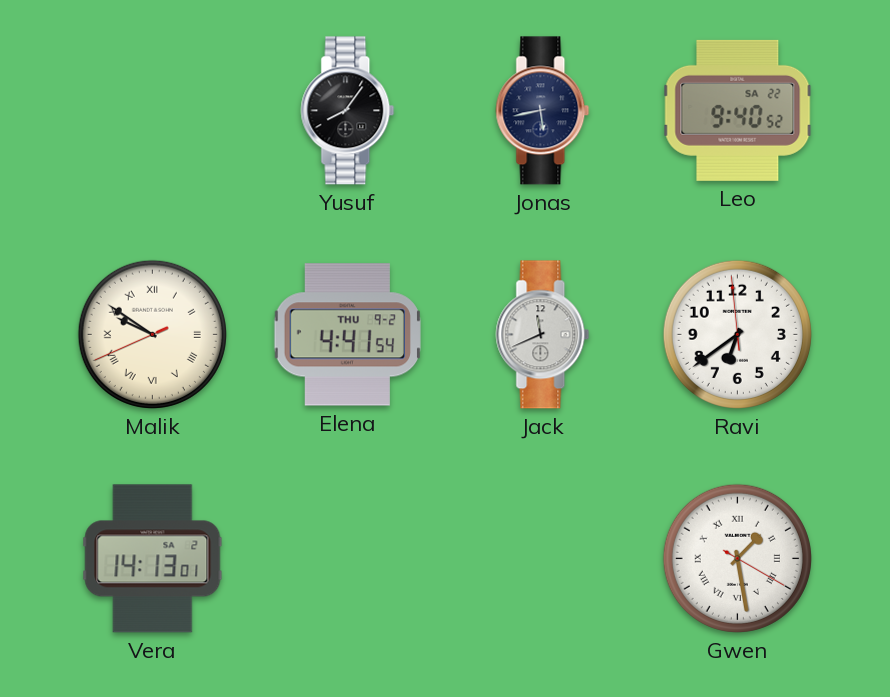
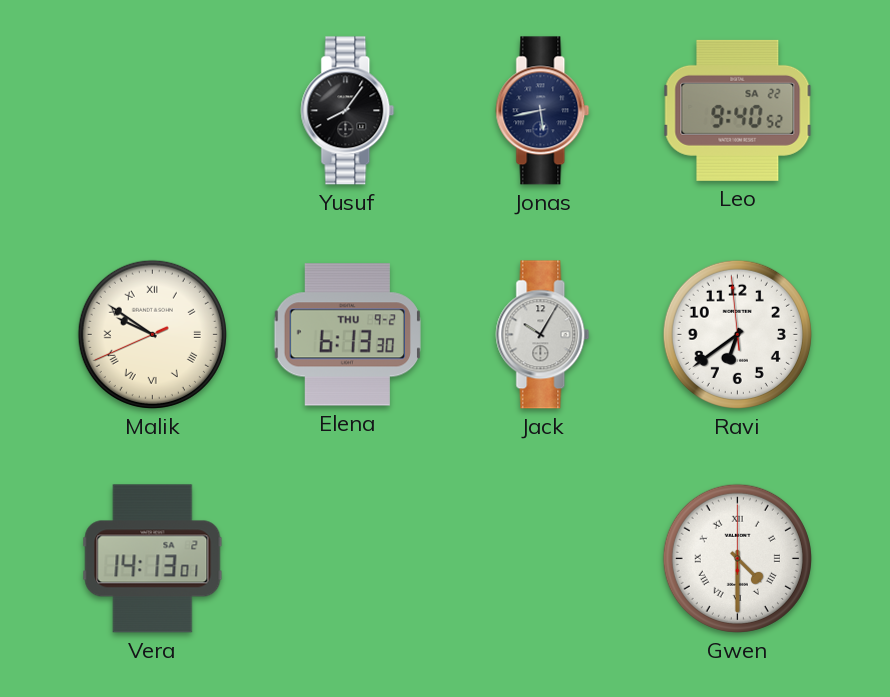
Elena: 4:41 -> 6:13 (347, 335)
Jack: 11:41 -> 10:05 (543, 335)
Gwen: 1:28 -> 4:30 (737, 558)
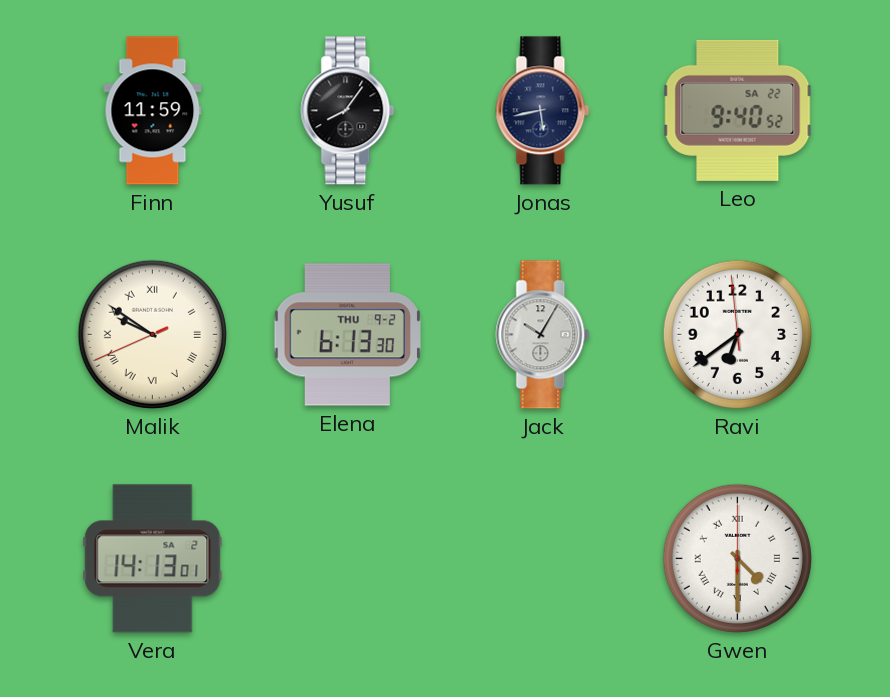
Finn: none -> 11:59 (153, 111)
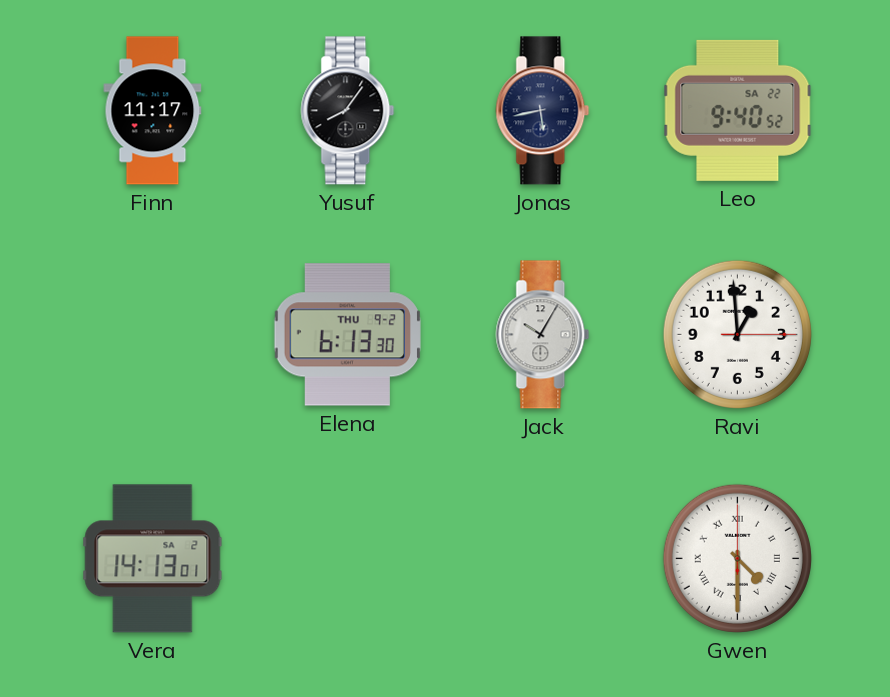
Finn: 11:59 -> 11:17 (153, 111)
Malik: 9:50 -> none (152, 334)
Ravi: 6:38 -> 12:59 (737, 334)
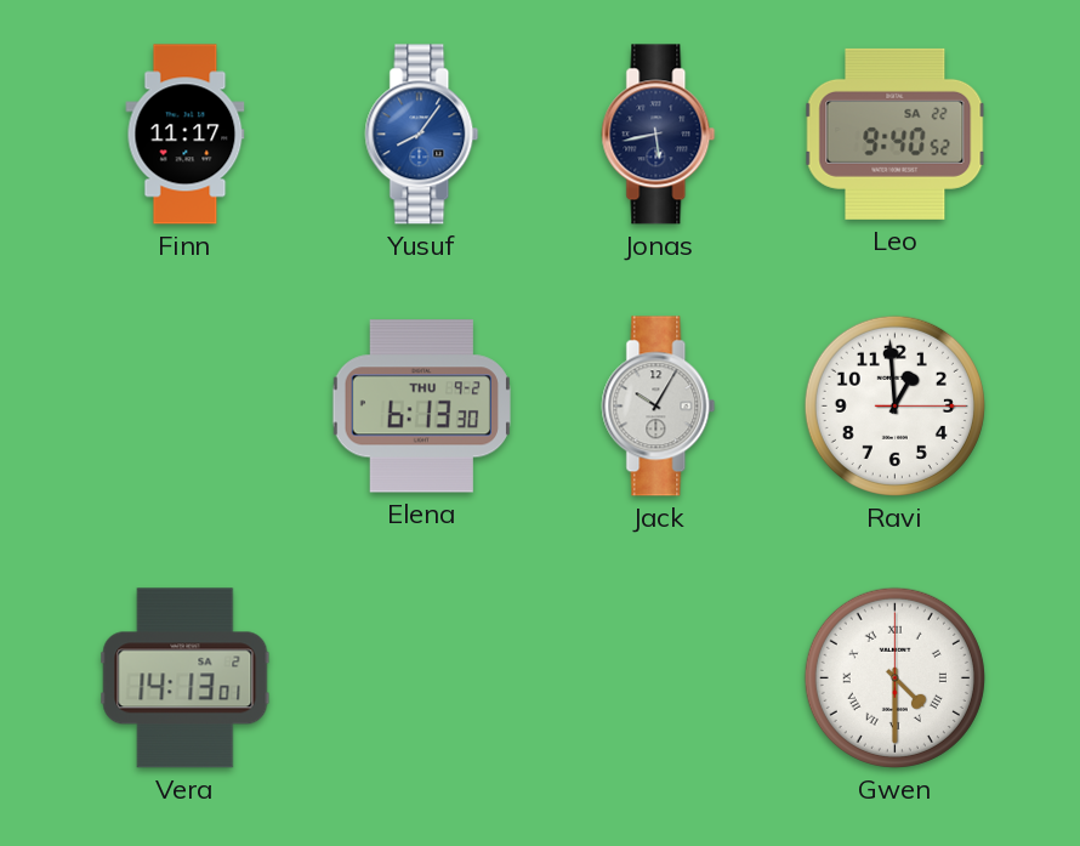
Yusuf dial: black -> blue (422, 135)
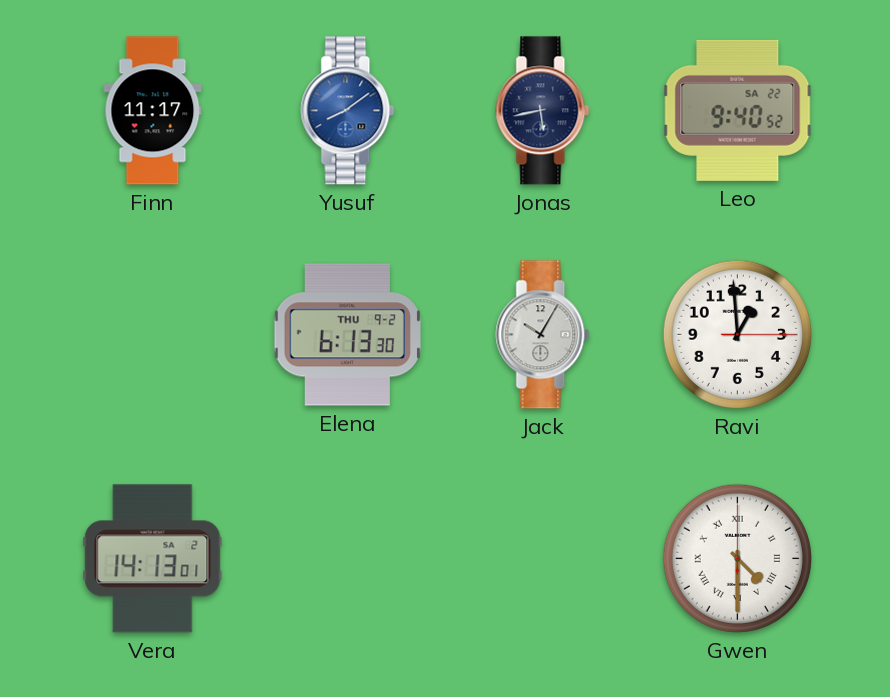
Yusuf: 8:06 -> 8:09 (348, 111)
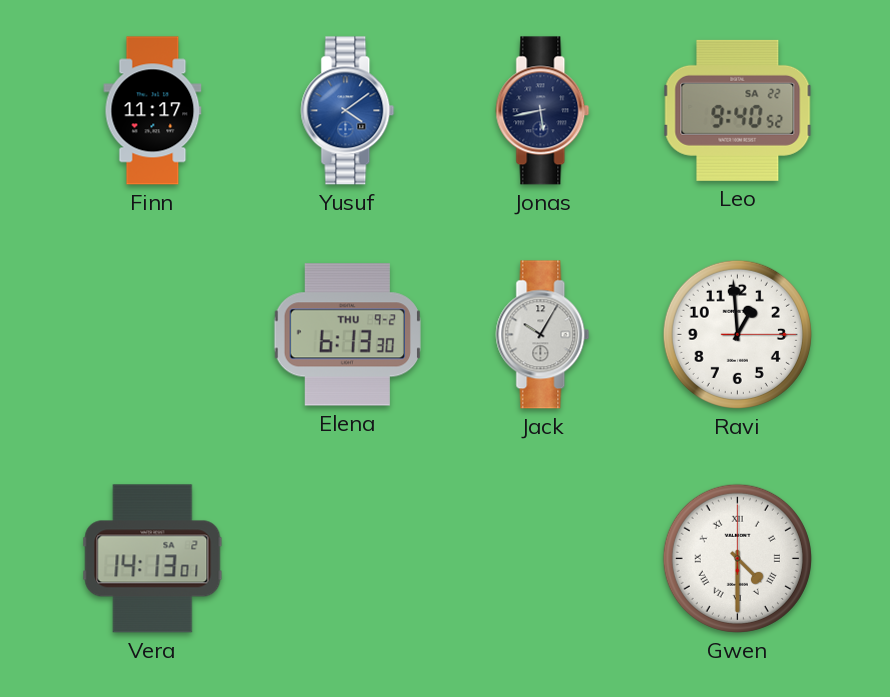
Yusuf: 8:09 -> 4:09 (348, 111)
